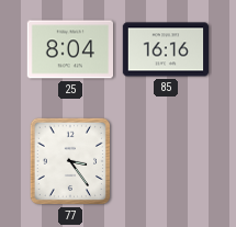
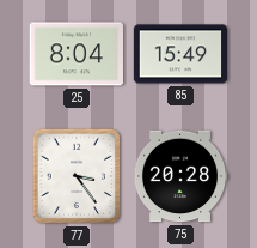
85: 16:16 -> 15:49 (180, 54)
75: none -> 20:28 (180, 176)
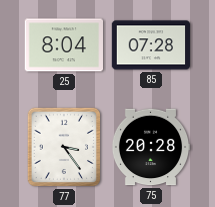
85: 15:49 -> 07:28 (151, 45)
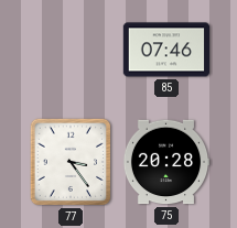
25: 8:04 -> none (64, 45)
85: 07:28 -> 07:46 (166, 50)
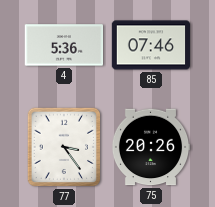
4: none -> 5:36 (64, 45)
75: 20:28 -> 20:26 (151, 147)
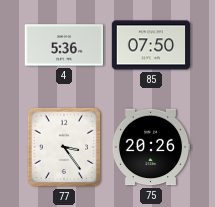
85: 07:46 -> 07:50 (151, 45)
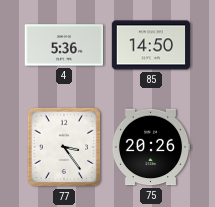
85: 07:50 -> 14:50 (151, 45)
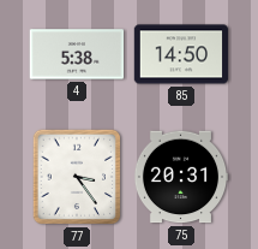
4: 5:36 -> 5:38 (77, 54)
75: 20:26 -> 20:31 (181, 177)
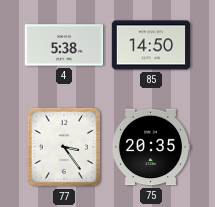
75: 20:31 -> 20:35 (151, 147)
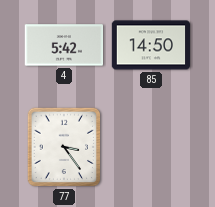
4: 5:38 -> 5:42 (64, 45)
75: 20:35 -> none (151, 147)
